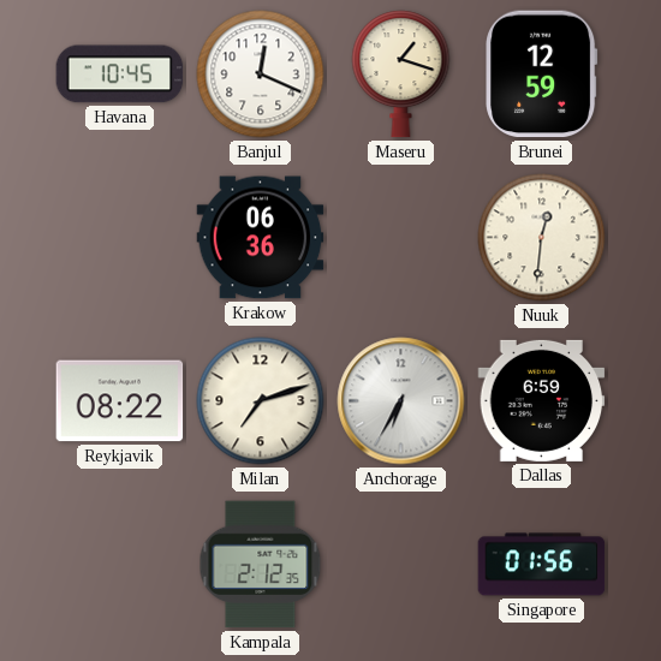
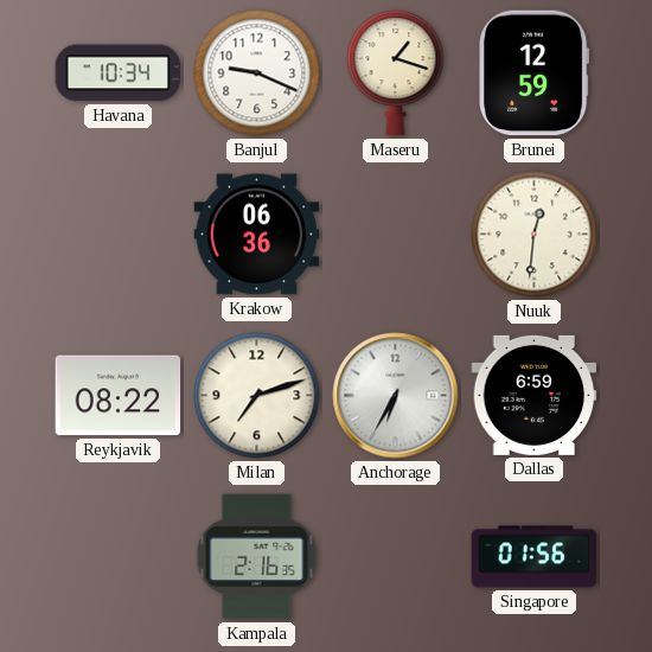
Havana: 10:45 -> 10:34 (119, 73)
Banjul: 12:19 -> 9:19 (257, 73)
Kampala: 2:12 -> 2:16 (257, 557)
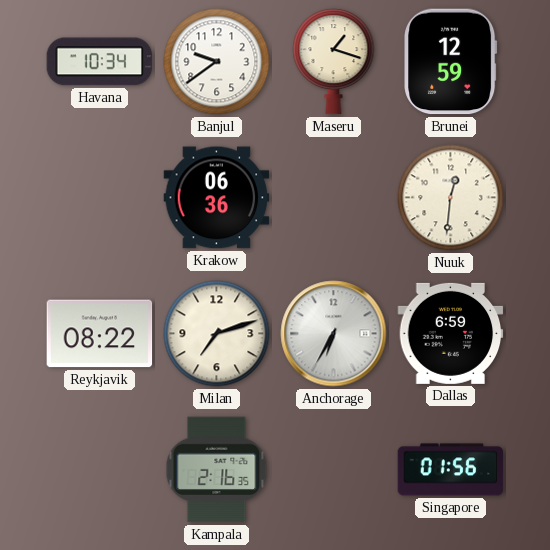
Banjul: 9:19 -> 9:39 (217, 62)
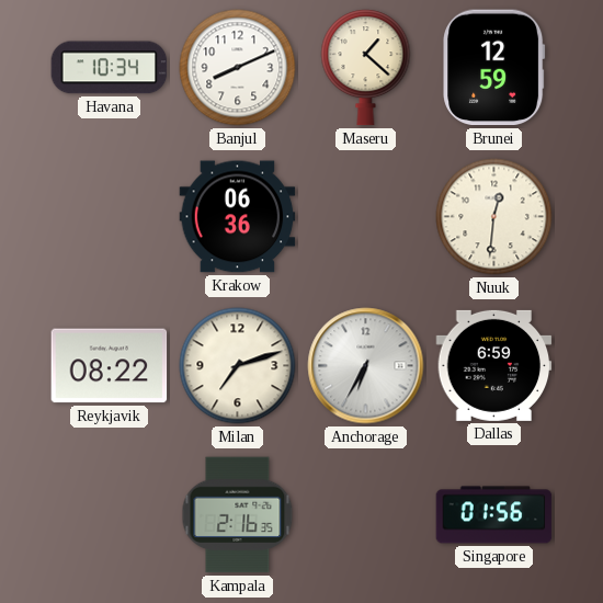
Banjul: 9:39 -> 8:11 (238, 68)
Maseru: 1:18 -> 1:22 (366, 68)
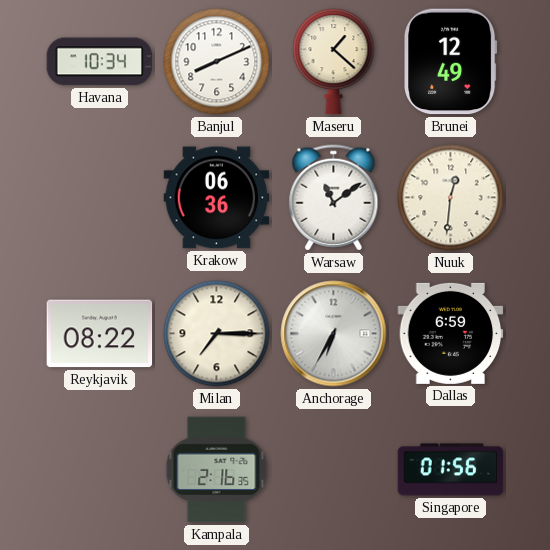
Brunei: 12:59 -> 12:49 (451, 62)
Warsaw: none -> 11:09 (334, 198)
Milan: 7:12 -> 7:15 (217, 334)
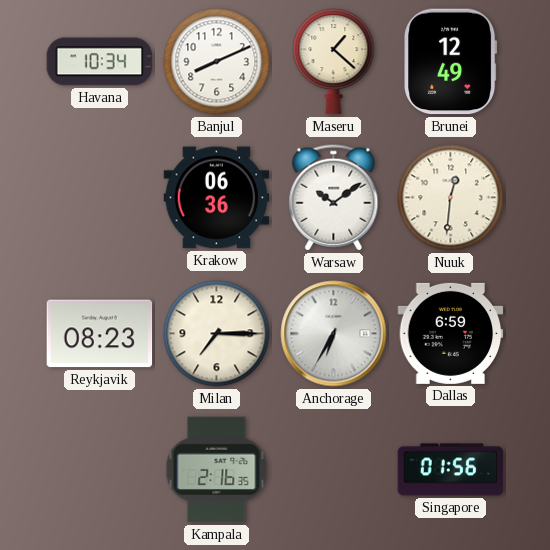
Warsaw: 11:09 -> 10:09 (334, 198)
Reykjavik: 08:22 -> 08:23 (100, 334)
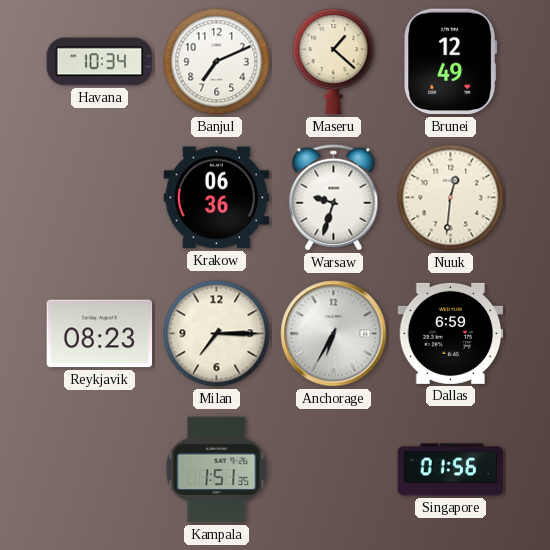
Banjul: 8:11 -> 7:11 (217, 62)
Warsaw: 10:09 -> 9:33 (334, 198)
Kampala: 2:16 -> 1:51 (217, 470)
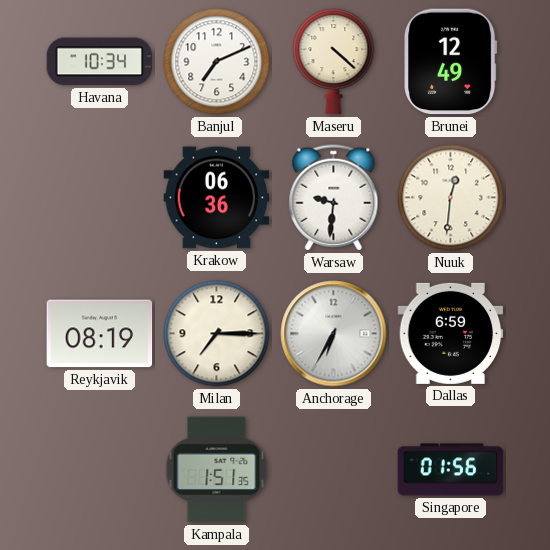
Maseru: 1:22 -> 4:22 (334, 62)
Warsaw: 9:33 -> 9:31 (334, 198)
Reykjavik: 08:23 -> 08:19 (100, 334)
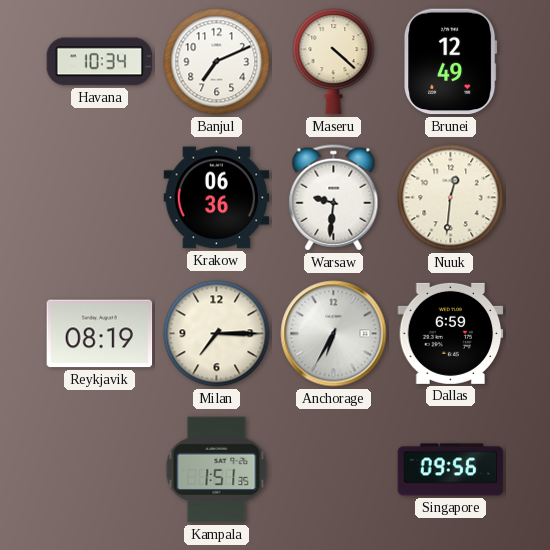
Singapore: 01:56 -> 09:56 (451, 470)
